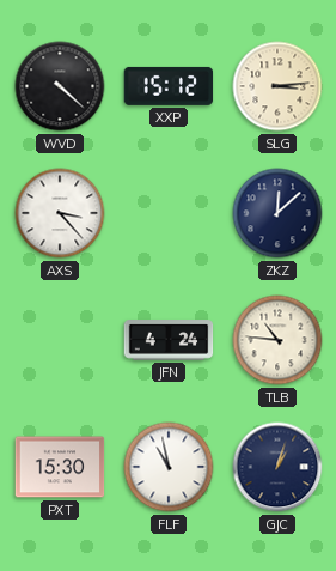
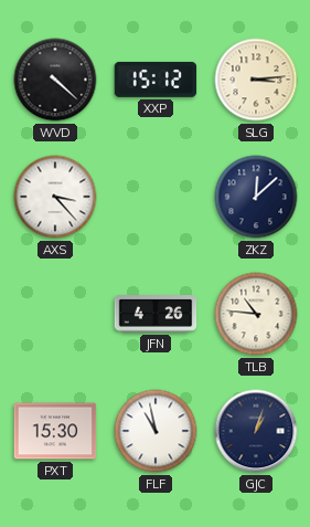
JFN: 4:24 -> 4:26 (156, 314)
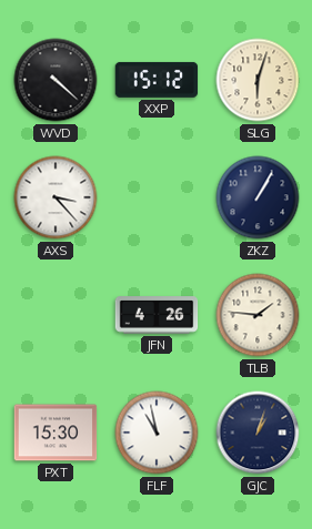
SLG: 3:14 -> 6:03 (258, 80)
ZKZ: 12:08 -> 1:05 (258, 197)
TLB: 10:46 -> 1:46 (258, 315)
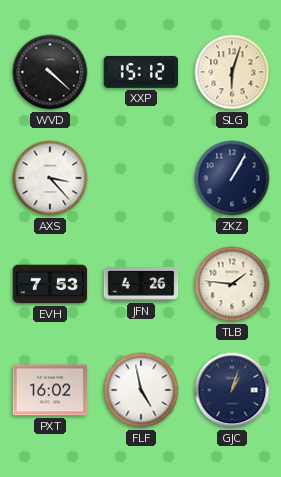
EVH: none -> 7:53 (50, 284)
PXT: 15:30 -> 16:02 (50, 390)
FLF: 10:58 -> 4:58 (141, 390)
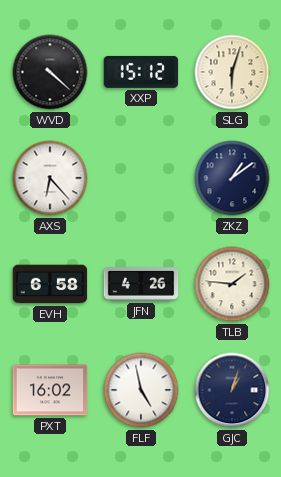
AXS: 3:23 -> 6:23 (50, 178)
ZKZ: 1:05 -> 1:09 (232, 178)
EVH: 7:53 -> 6:58 (50, 284)
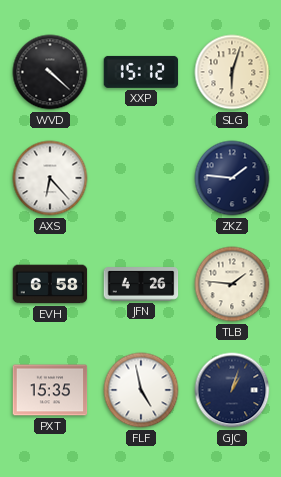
ZKZ: 1:09 -> 1:46 (232, 178)
PXT: 16:02 -> 15:35 (50, 390)
